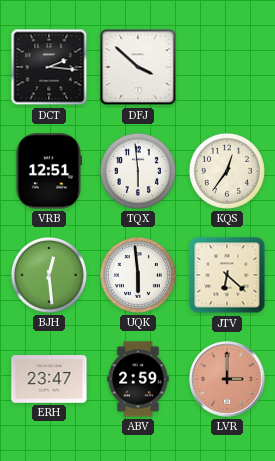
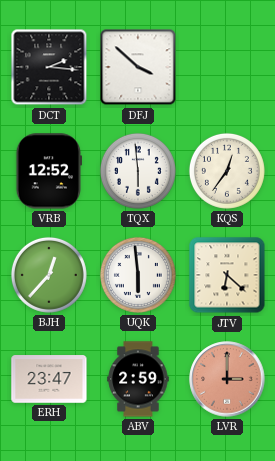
VRB: 12:51 -> 12:52 (48, 171)
BJH: 12:29 -> 12:37 (49, 275)
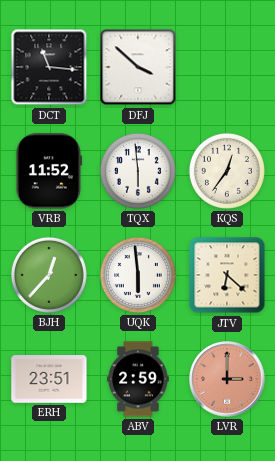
DCT: 2:16 -> 11:16 (49, 67)
VRB: 12:52 -> 11:52 (48, 171)
ERH: 23:47 -> 23:51 (49, 379)
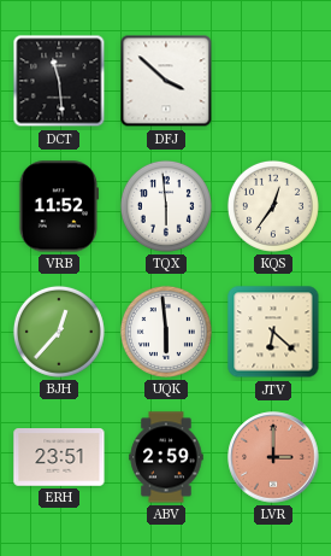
DCT: 11:16 -> 11:29 (59, 81)
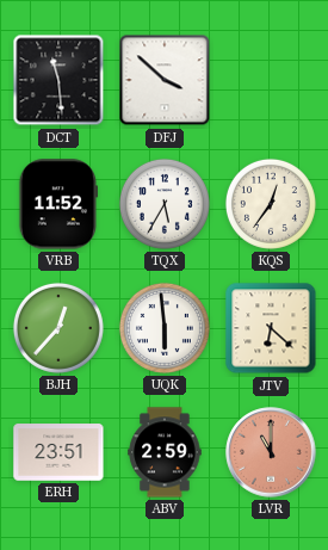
TQX: 5:59 -> 5:35 (165, 204)
LVR: 3:00 -> 11:00 (271, 452)
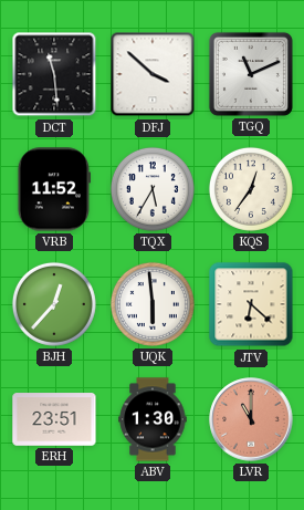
TGQ: none -> 11:11 (251, 74)
ABV: 2:59 -> 1:30 (153, 419)
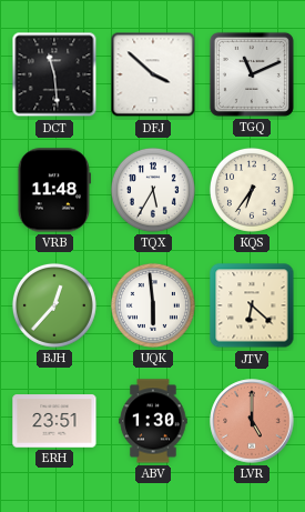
VRB: 11:52 -> 11:48 (53, 190)
KQS: 12:36 -> 6:36 (252, 190)
LVR: 11:00 -> 5:00 (252, 421)
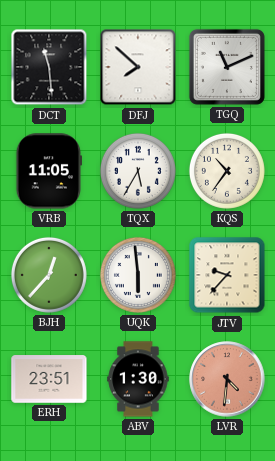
DFJ: 3:52 -> 7:52 (138, 67)
VRB: 11:48 -> 11:05 (48, 171)
KQS: 6:36 -> 10:36 (227, 171)
JTV: 6:22 -> 9:37 (227, 275)
LVR: 5:00 -> 4:31 (227, 379)
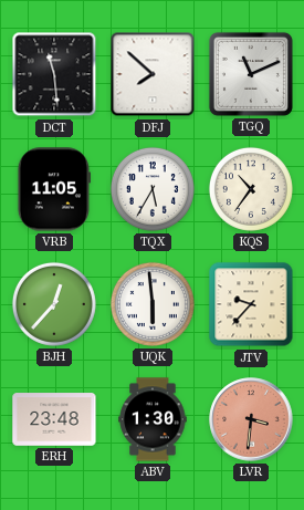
ERH: 23:51 -> 23:48 (54, 419)
LVR: 4:31 -> 3:31 (251, 419)
